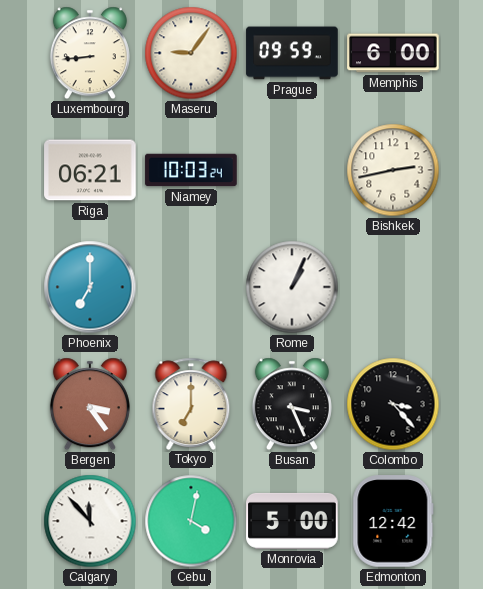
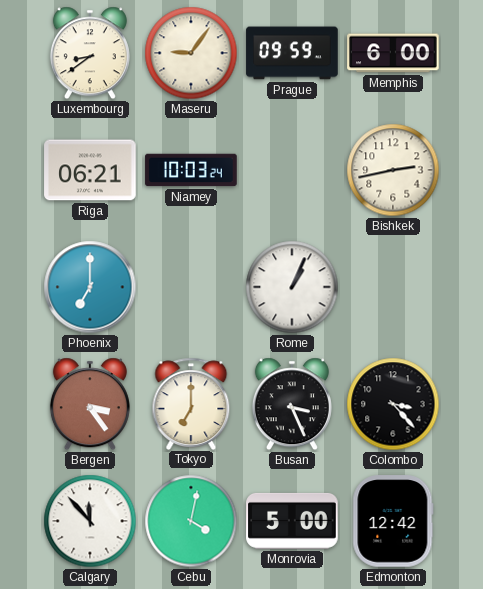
Luxembourg: 8:44 -> 8:39 (90, 53)
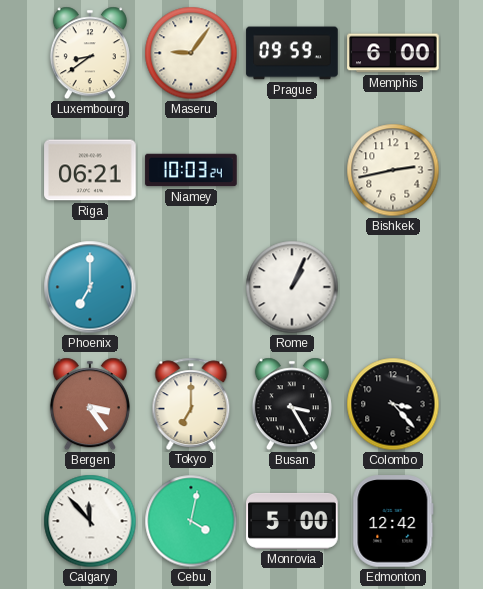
Busan: 3:26 -> 3:25 (292, 404)
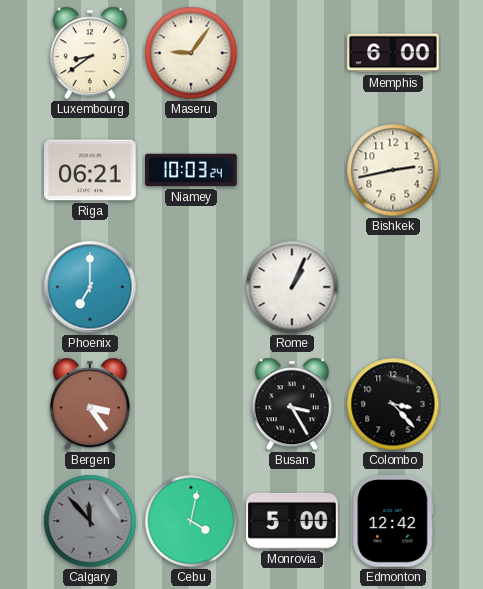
Prague: 09:59 -> none (292, 53)
Tokyo: 7:00 -> none (191, 403)
Calgary dial: white -> grey (90, 521)
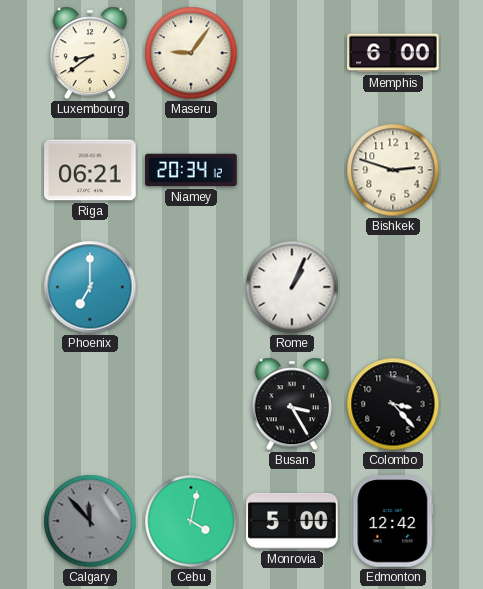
Niamey: 10:03 -> 20:34 (191, 170)
Bishkek: 2:43 -> 2:48 (393, 170)
Bergen: 3:24 -> none (90, 404)
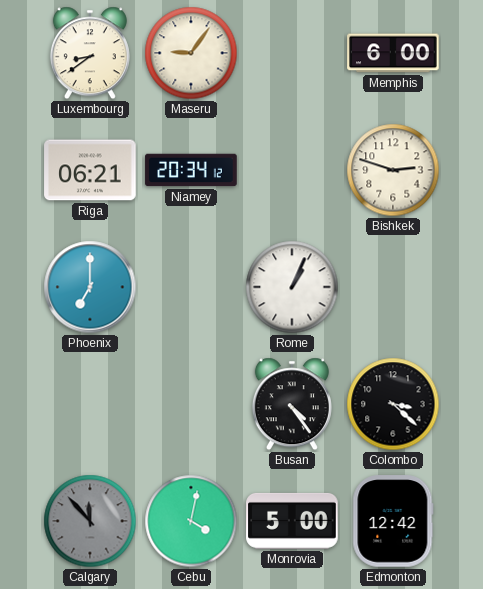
Busan: 3:25 -> 4:24 (292, 404)
Colombo: 3:23 -> 3:22 (393, 404)
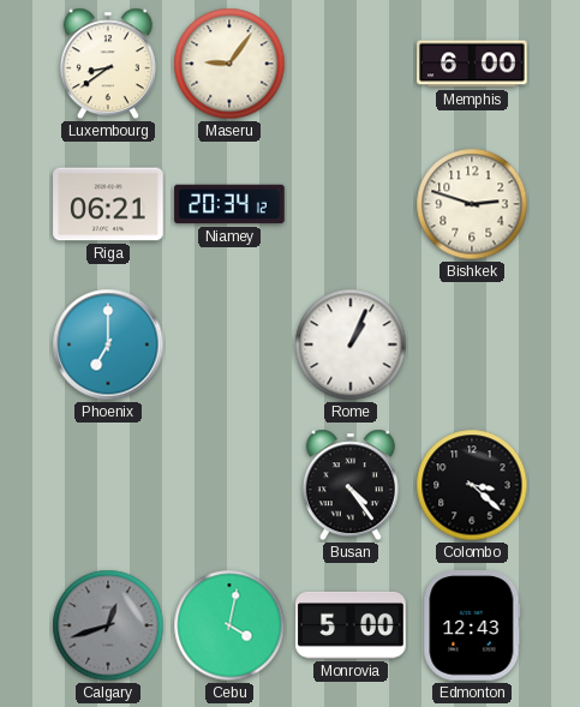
Calgary: 11:53 -> 12:42 (108, 625)
Edmonton: 12:42 -> 12:43 (472, 625)
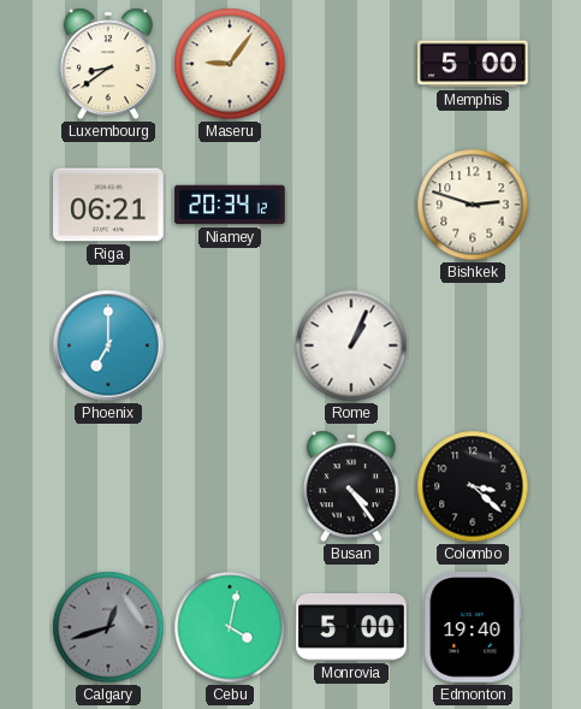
Memphis: 6:00 -> 5:00 (473, 64)
Edmonton: 12:43 -> 19:40 (473, 627)
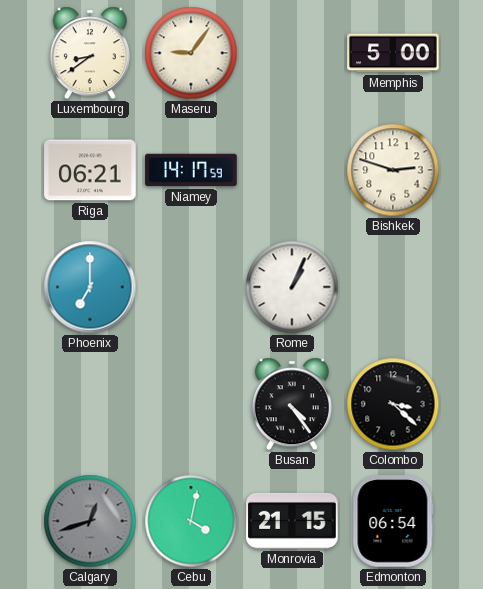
Niamey: 20:34 -> 14:17 (191, 170)
Monrovia: 5:00 -> 21:15 (292, 521)
Edmonton: 19:40 -> 06:54 (393, 521)
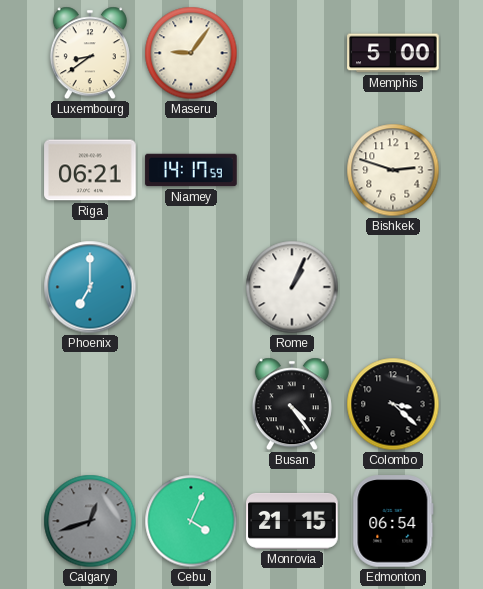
Cebu: 4:02 -> 4:04 (191, 521)
